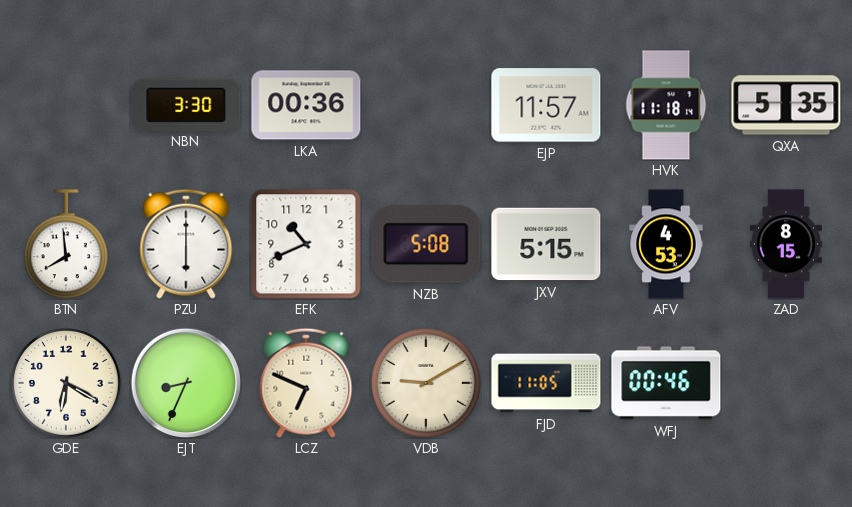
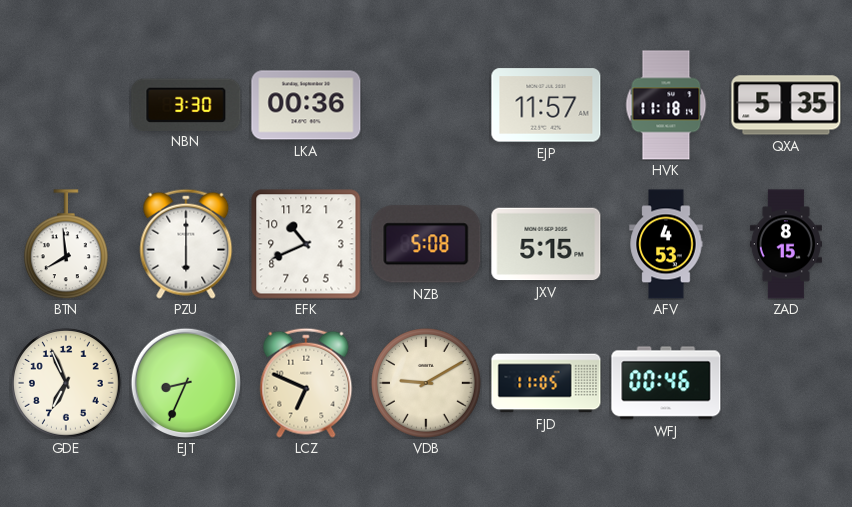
GDE: 6:20 -> 6:56 (67, 384)
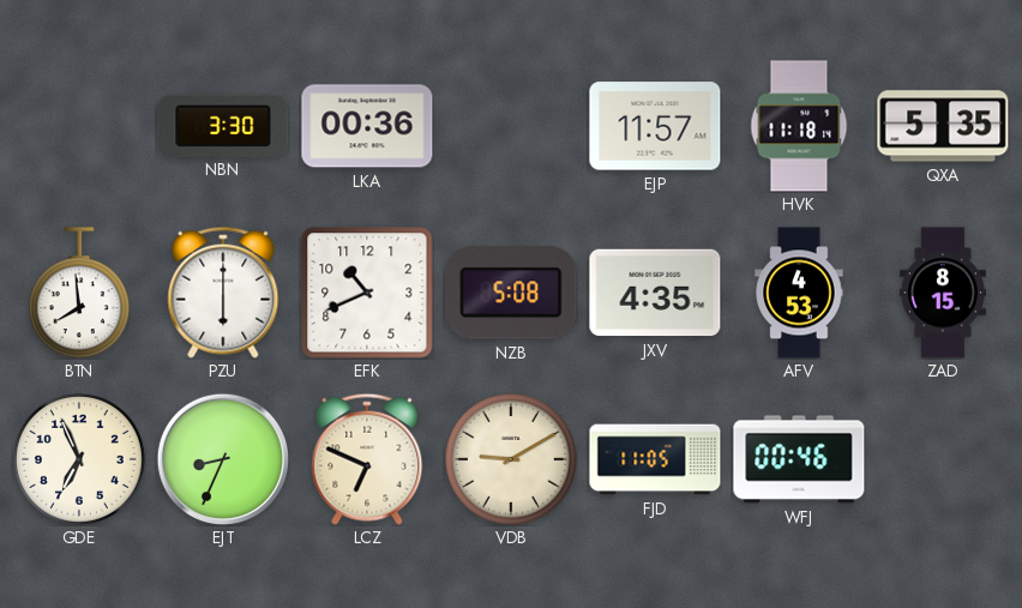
JXV: 5:15 -> 4:35 (655, 293)
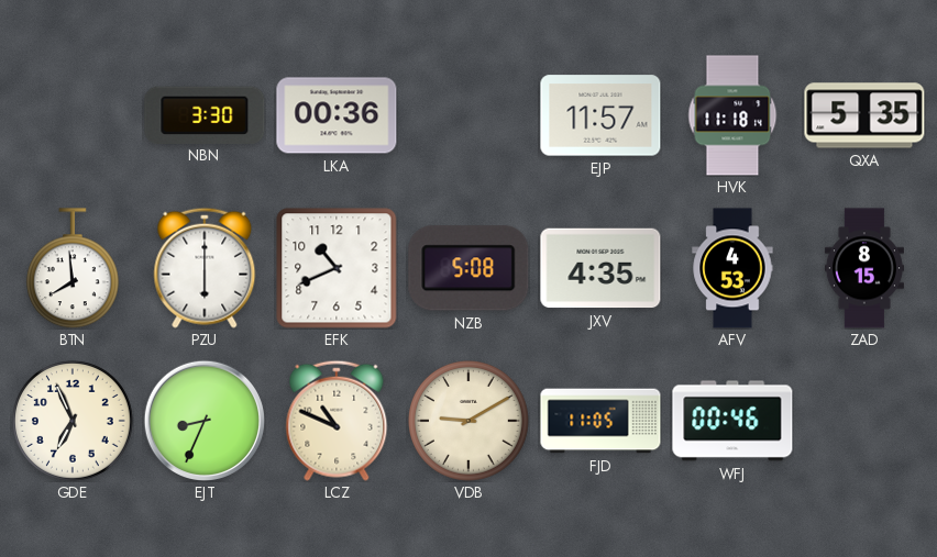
LCZ: 6:49 -> 10:49 (337, 421)
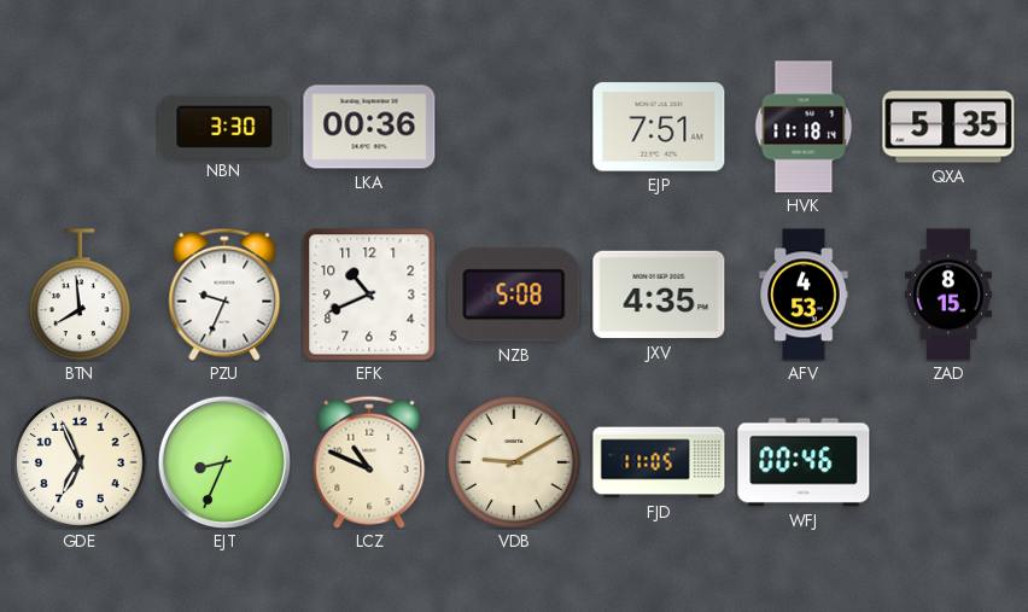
EJP: 11:57 -> 7:51 (659, 127)
PZU: 6:00 -> 9:34 (224, 295)
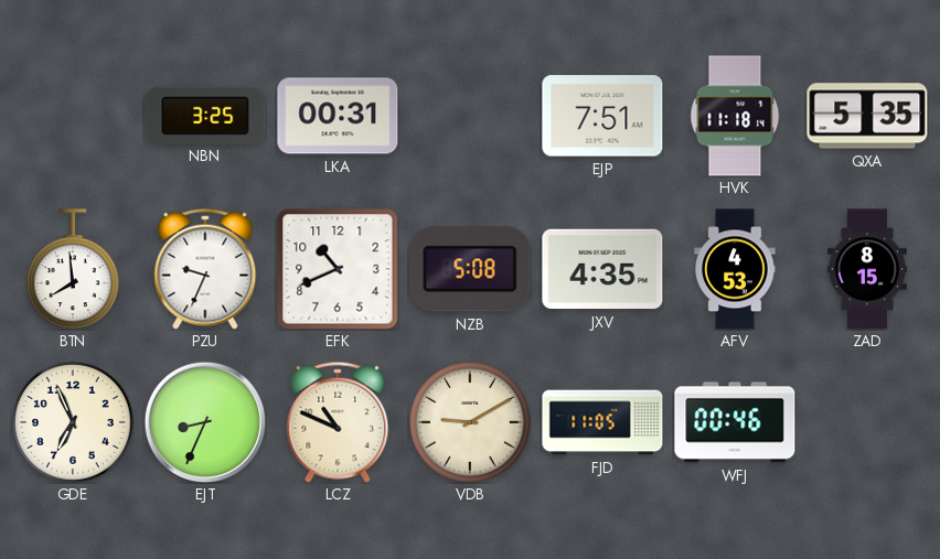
NBN: 3:30 -> 3:25 (205, 115)
LKA: 00:36 -> 00:31 (338, 116)
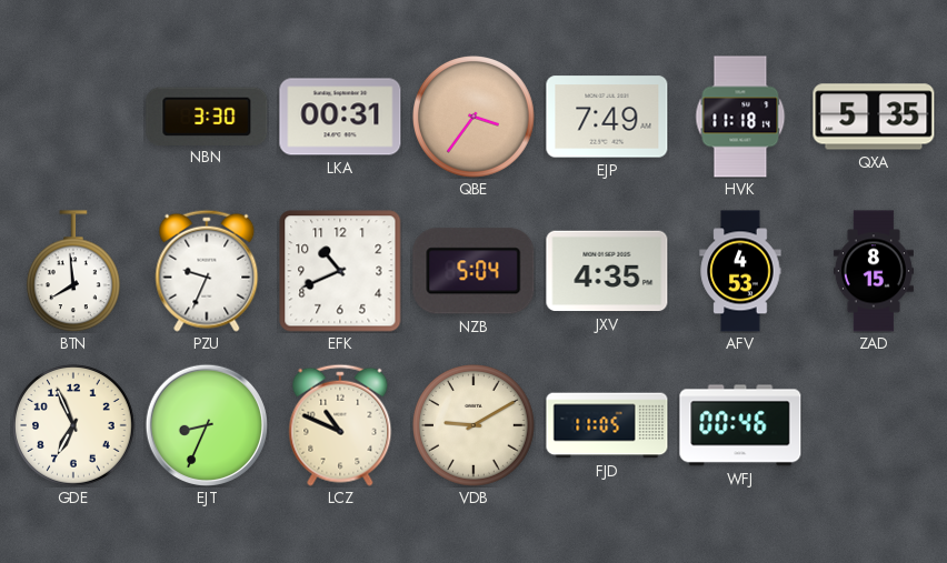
NBN: 3:25 -> 3:30 (207, 115)
QBE: none -> 3:36 (475, 118)
EJP: 7:51 -> 7:49 (607, 117)
NZB: 5:08 -> 5:04 (474, 271)
